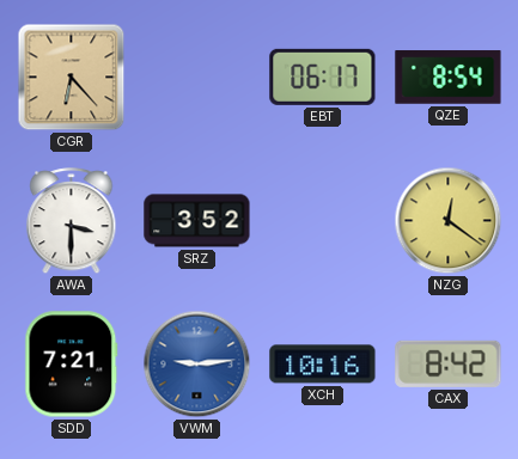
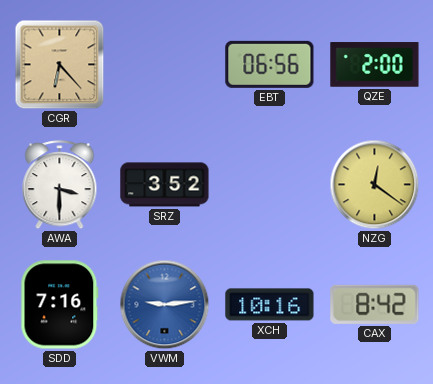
EBT: 06:17 -> 06:56 (270, 64)
QZE: 8:54 -> 2:00 (375, 65)
SDD: 7:21 -> 7:16 (60, 305)
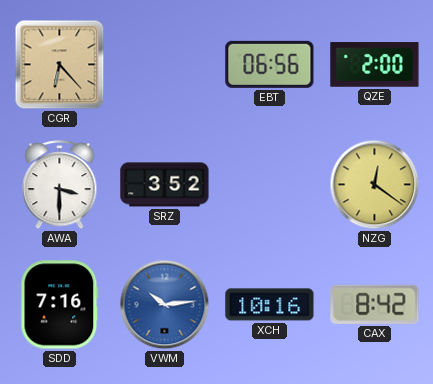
VWM: 9:14 -> 10:14 (165, 305)
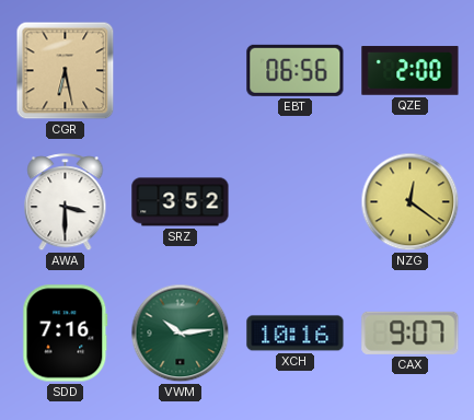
CGR: 6:23 -> 6:28 (66, 71)
VWM dial: blue -> green (181, 334)
CAX: 8:42 -> 9:07 (411, 332)
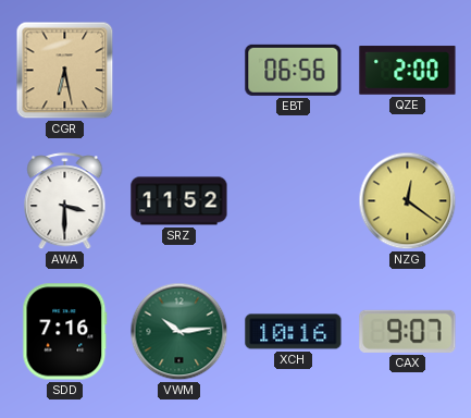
SRZ: 3:52 -> 11:52 (179, 201)
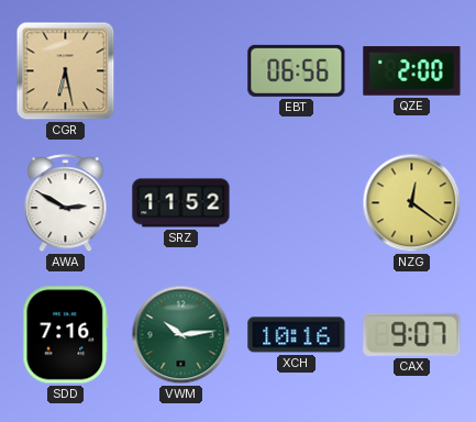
AWA: 3:30 -> 2:50 (66, 203)
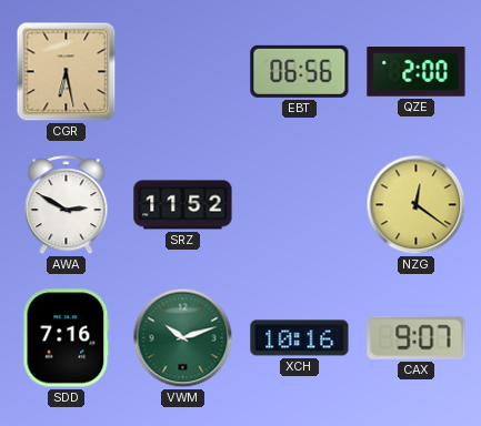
VWM: 10:14 -> 10:12 (183, 338)
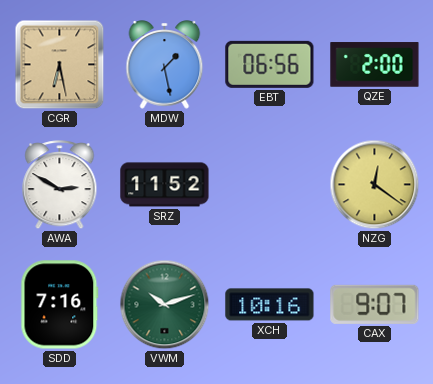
MDW: none -> 1:28 (165, 65)
